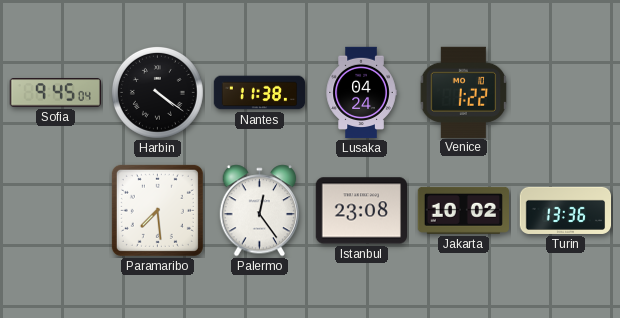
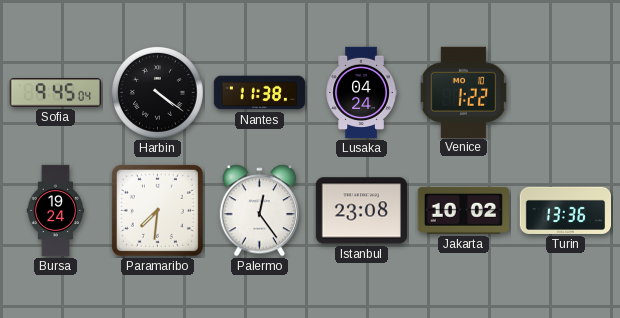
Bursa: none -> 19:24 (56, 211)
Paramaribo: 7:29 -> 7:31 (157, 210)
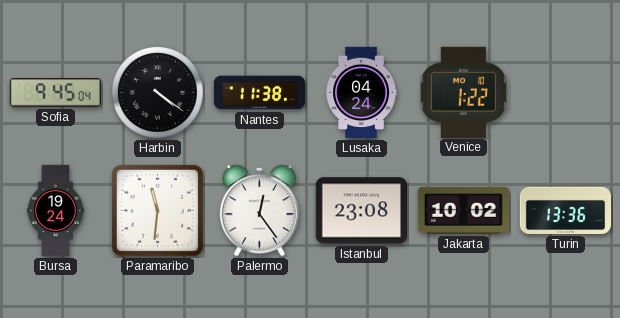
Paramaribo: 7:31 -> 11:31 (157, 210)
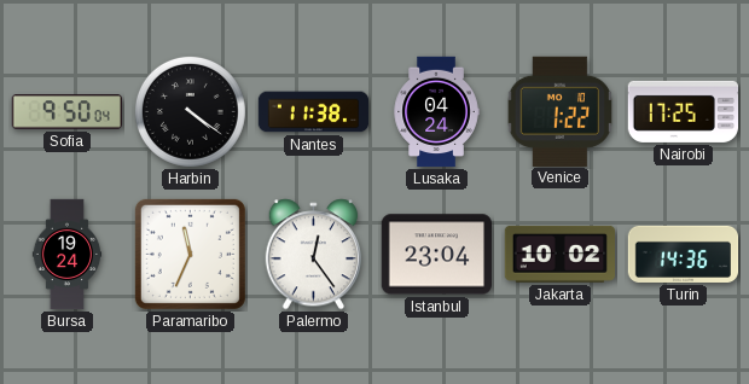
Sofia: 9:45 -> 9:50 (66, 112)
Nairobi: none -> 17:25 (683, 111)
Paramaribo: 11:31 -> 11:34 (190, 254)
Istanbul: 23:08 -> 23:04 (436, 255)
Turin: 13:36 -> 14:36 (684, 254)
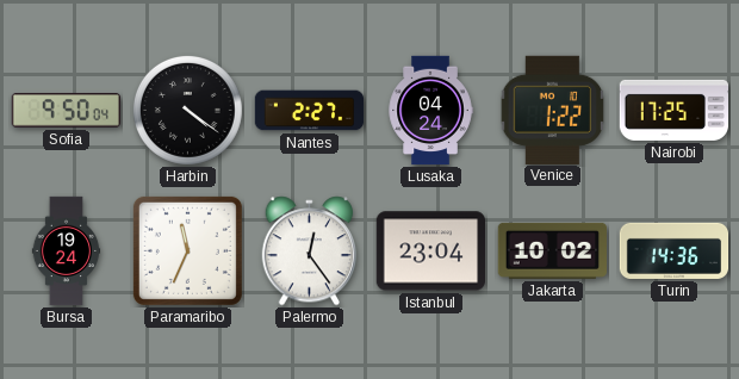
Nantes: 11:38 -> 2:27 (310, 111)
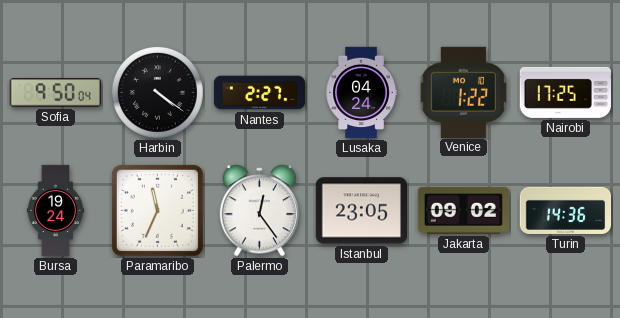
Istanbul: 23:04 -> 23:05 (361, 211)
Jakarta: 10:02 -> 09:02 (463, 210)
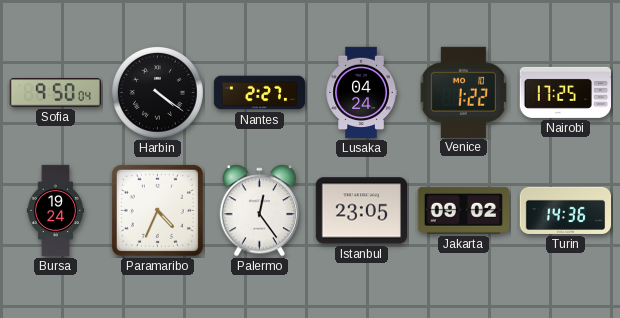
Paramaribo: 11:34 -> 4:34 (157, 210)
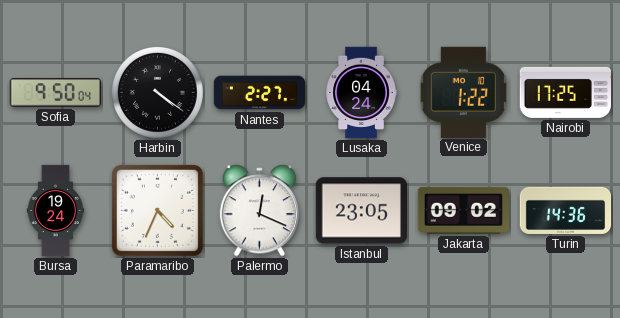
Palermo: 12:24 -> 12:19 (260, 211)
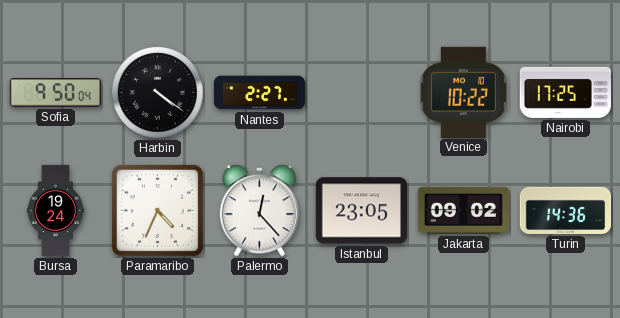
Lusaka: 04:24 -> none (361, 93)
Venice: 1:22 -> 10:22 (464, 92)
Palermo: 12:19 -> 12:23 (260, 211)
